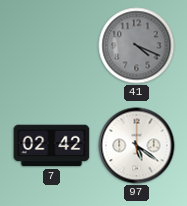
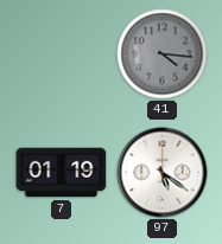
41: 4:19 -> 4:16 (163, 54)
7: 02:42 -> 01:19 (62, 173)
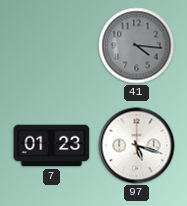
7: 01:19 -> 01:23 (52, 146)
97: 5:21 -> 5:18 (137, 146)
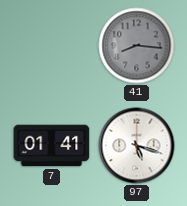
41: 4:16 -> 8:16 (137, 46)
7: 01:23 -> 01:41 (52, 146)
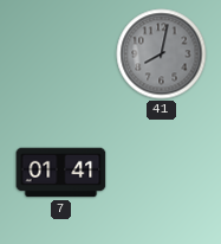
41: 8:16 -> 8:02 (162, 54)
97: 5:18 -> none (137, 146)
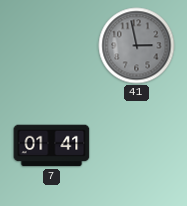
41: 8:02 -> 2:58 (137, 46)
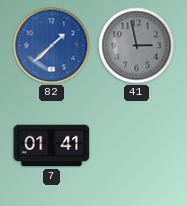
82: none -> 1:38 (52, 46)
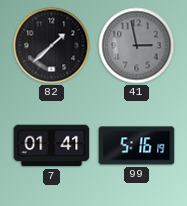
82 dial: blue -> black (52, 46)
99: none -> 5:16 (137, 146)
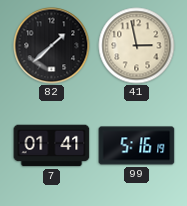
41 dial: grey -> cream (137, 46)
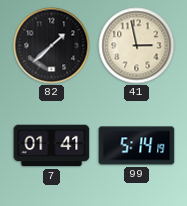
99: 5:16 -> 5:14 (137, 146)
